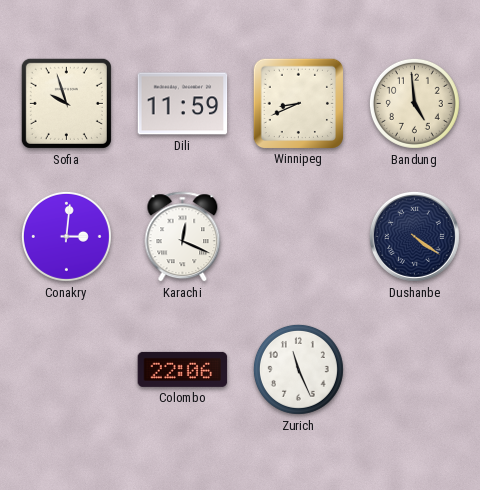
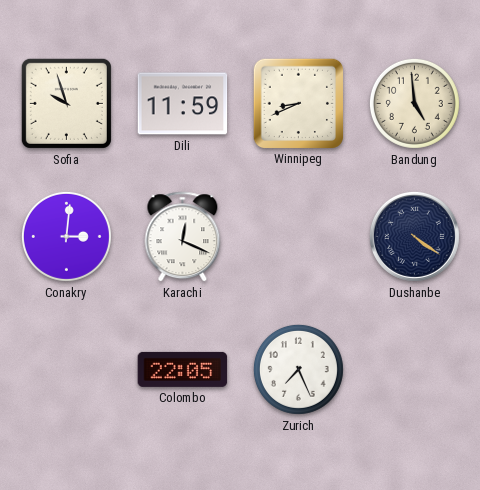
Colombo: 22:06 -> 22:05 (183, 369)
Zurich: 11:26 -> 7:26 (298, 369)
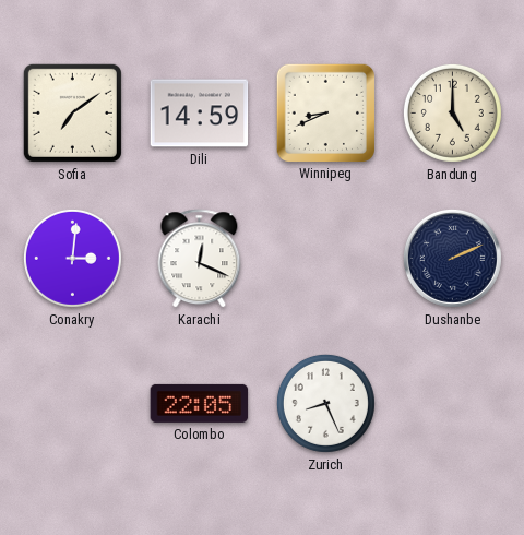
Sofia: 9:57 -> 7:09 (72, 112)
Dili: 11:59 -> 14:59 (200, 114)
Bandung: 4:59 -> 5:00 (452, 112)
Dushanbe: 4:21 -> 2:11 (452, 258)
Zurich: 7:26 -> 8:26 (325, 403)
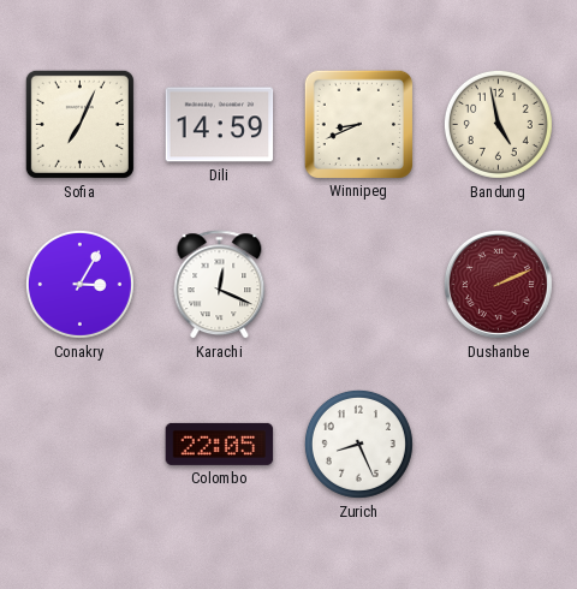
Sofia: 7:09 -> 7:04 (79, 124)
Bandung: 5:00 -> 4:58 (498, 124)
Conakry: 3:01 -> 3:05 (79, 284)
Dushanbe dial: navy -> burgundy (498, 284)
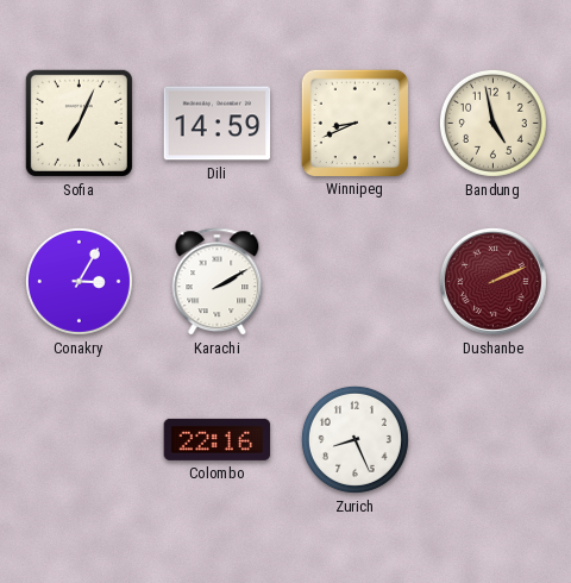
Karachi: 12:19 -> 2:10 (218, 282)
Colombo: 22:05 -> 22:16 (218, 439)
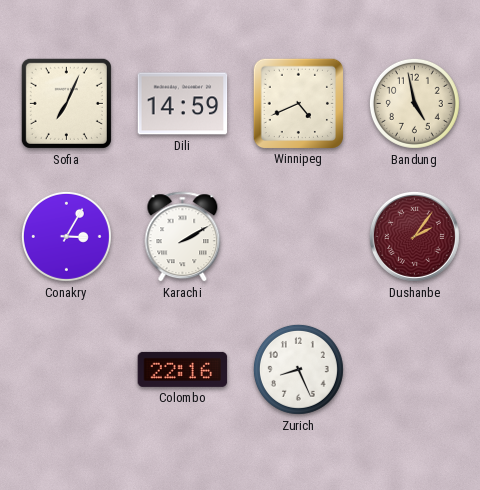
Winnipeg: 8:41 -> 4:41 (298, 103)
Dushanbe: 2:11 -> 2:06 (414, 236)
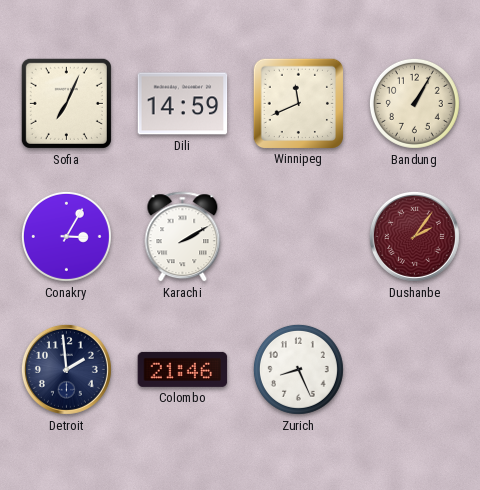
Winnipeg: 4:41 -> 11:41 (298, 103)
Bandung: 4:58 -> 1:05 (414, 103)
Detroit: none -> 1:59 (66, 369)
Colombo: 22:16 -> 21:46 (183, 369)
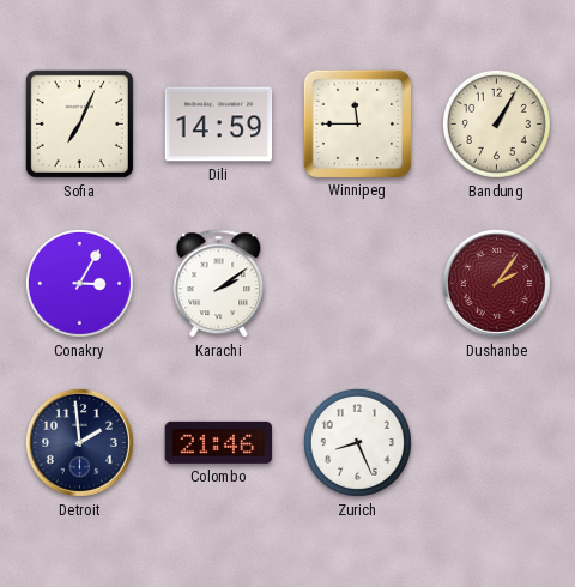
Winnipeg: 11:41 -> 11:45 (357, 123)
Karachi: 2:10 -> 2:09 (219, 284)
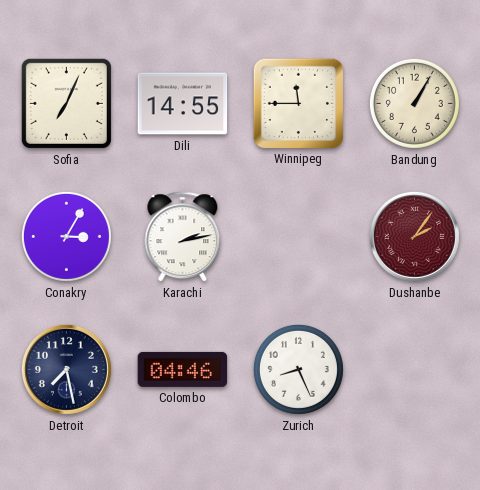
Dili: 14:59 -> 14:55 (183, 104)
Karachi: 2:09 -> 2:13 (183, 237)
Detroit: 1:59 -> 7:28 (66, 369)
Colombo: 21:46 -> 04:46 (183, 369)
